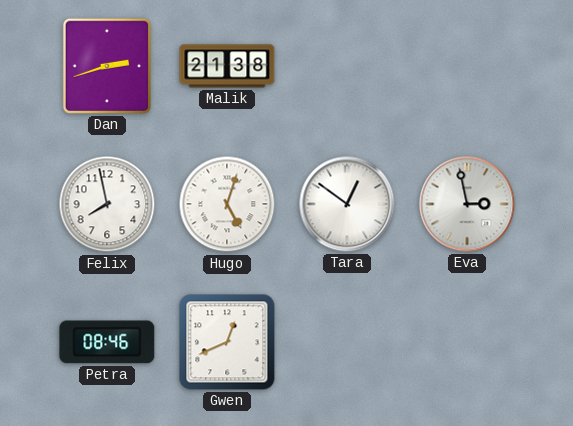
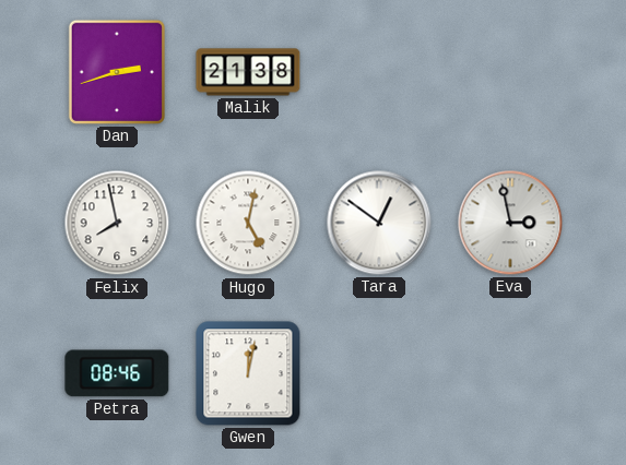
Hugo: 5:03 -> 5:02 (248, 223)
Gwen: 12:41 -> 12:02 (248, 373)
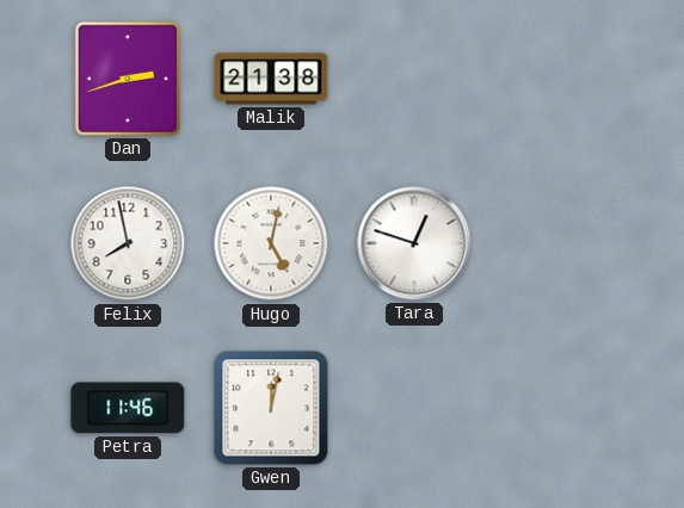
Tara: 12:51 -> 12:48 (414, 243)
Eva: 2:58 -> none (510, 223)
Petra: 08:46 -> 11:46 (128, 408)
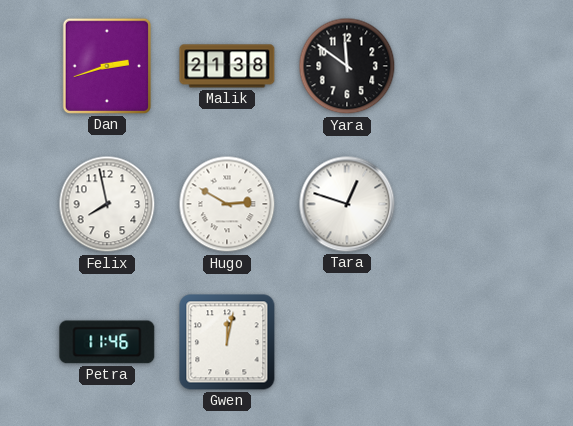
Yara: none -> 11:51 (347, 66)
Hugo: 5:02 -> 2:50 (227, 204)
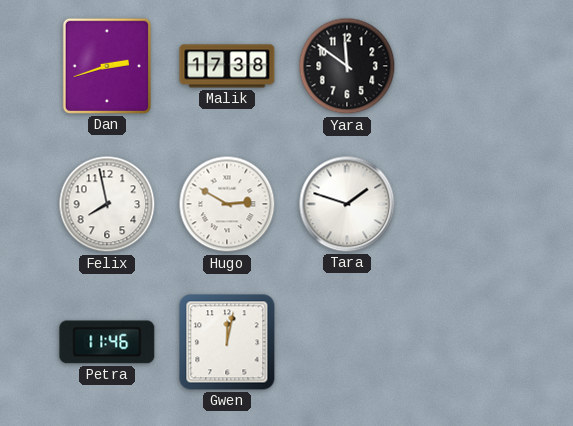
Malik: 21:38 -> 17:38 (227, 66)
Tara: 12:48 -> 1:48 (347, 204)
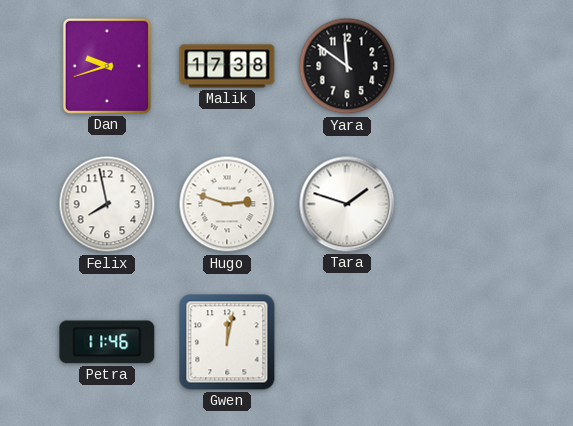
Dan: 2:42 -> 9:42 (107, 66)
Hugo: 2:50 -> 2:48 (227, 204)
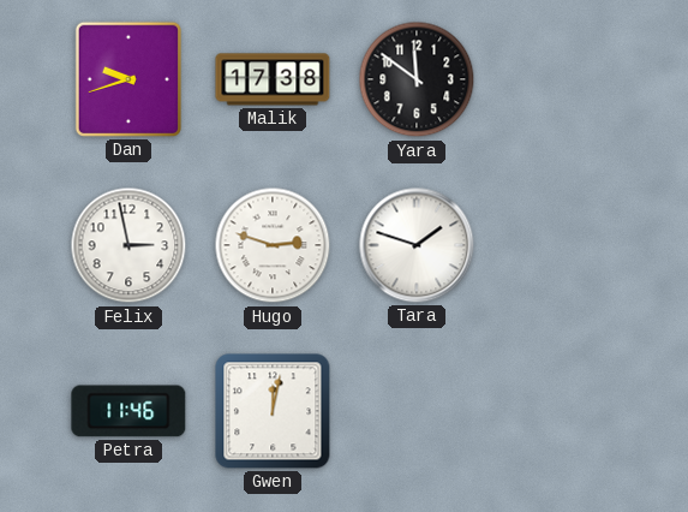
Felix: 7:58 -> 2:58 (128, 245)
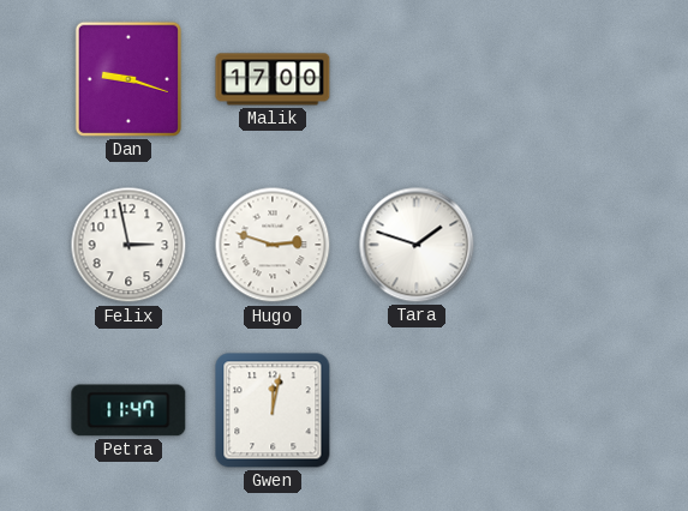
Dan: 9:42 -> 9:18 (128, 79)
Malik: 17:38 -> 17:00 (273, 79)
Yara: 11:51 -> none (417, 79)
Petra: 11:46 -> 11:47 (128, 410)
